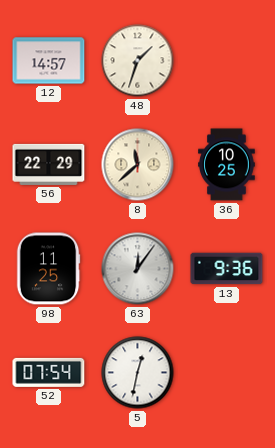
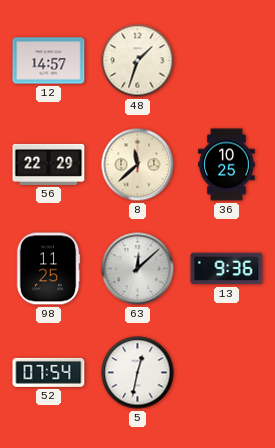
63: 12:06 -> 12:08 (138, 269)
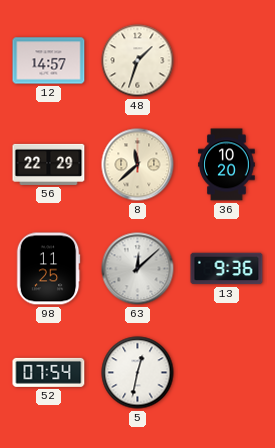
36: 10:25 -> 10:20 (227, 165)
